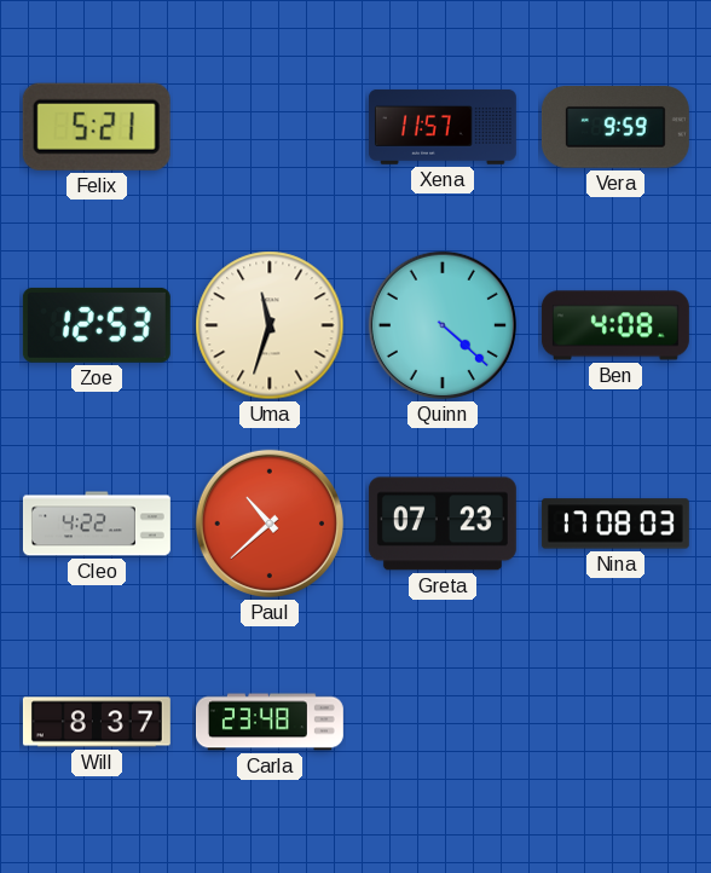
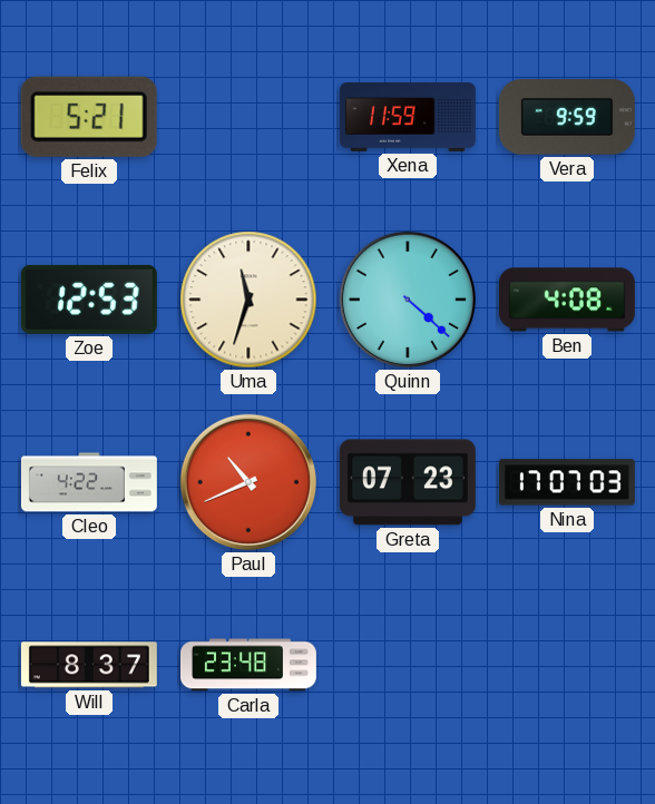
Xena: 11:57 -> 11:59 (408, 117)
Paul: 10:38 -> 10:41 (248, 482)
Nina: 17:08 -> 17:07 (567, 482)
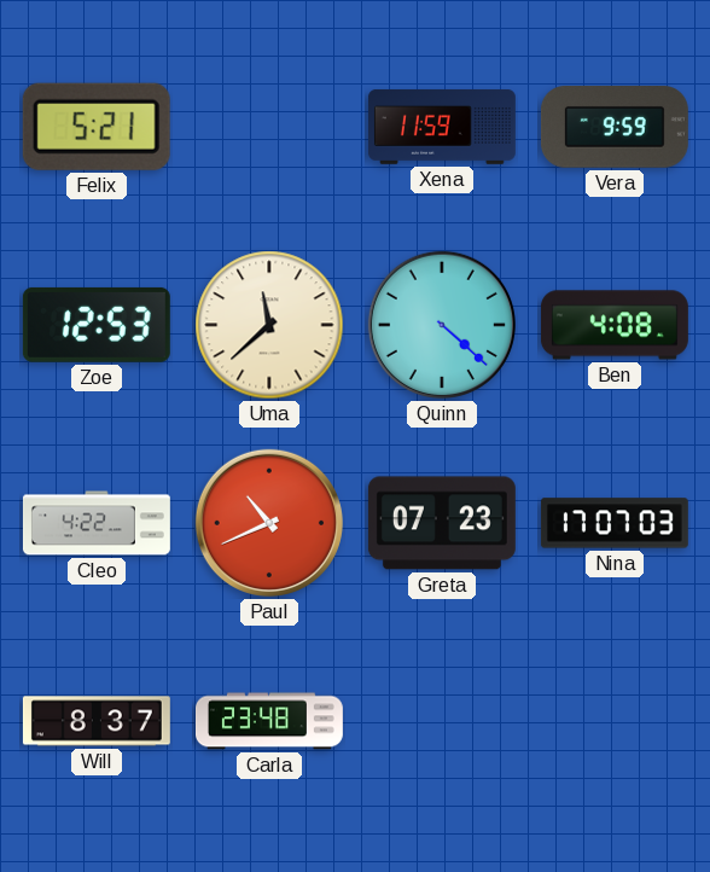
Uma: 11:33 -> 11:38 (269, 325)
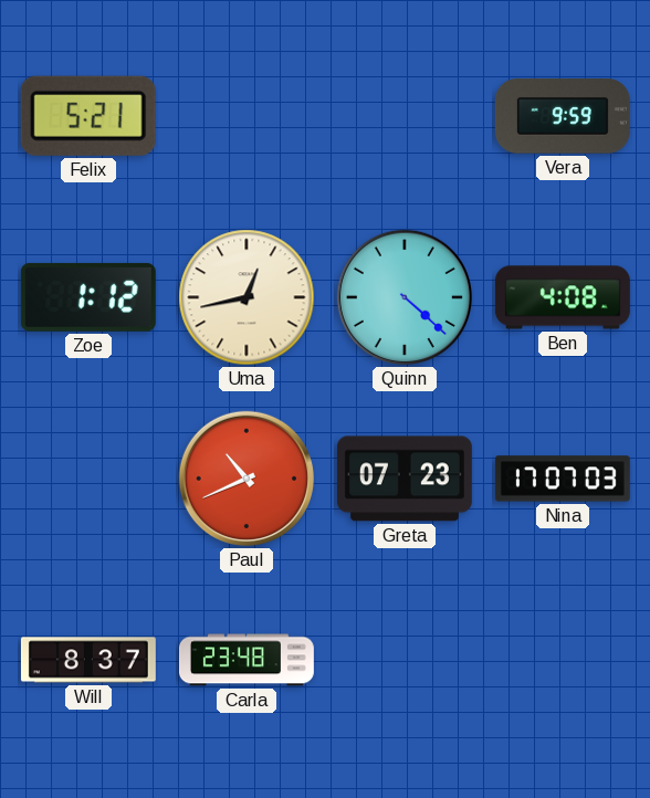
Xena: 11:59 -> none (442, 127)
Zoe: 12:53 -> 1:12 (88, 297)
Uma: 11:38 -> 12:43 (247, 297)
Cleo: 4:22 -> none (97, 523)
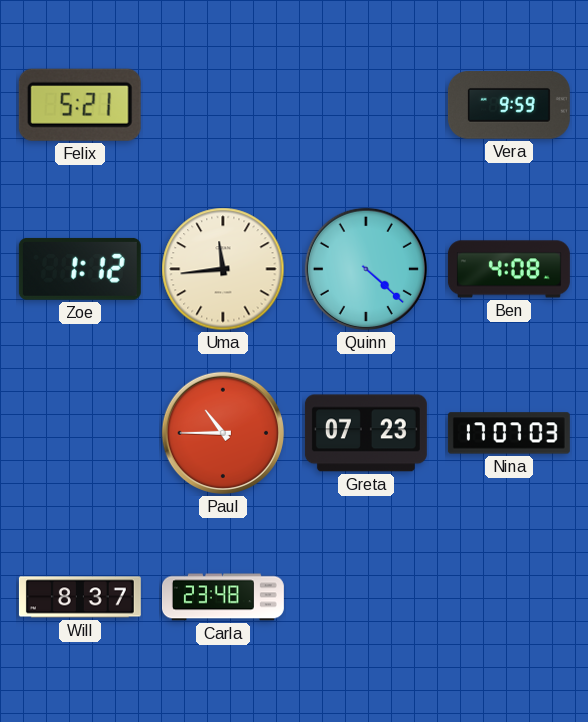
Uma: 12:43 -> 11:44 (223, 269)
Paul: 10:41 -> 10:45 (223, 433)
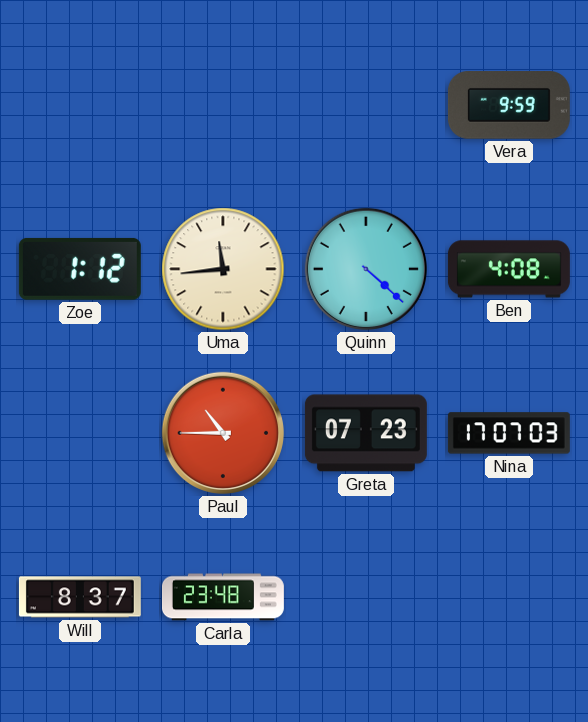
Felix: 5:21 -> none (80, 105)
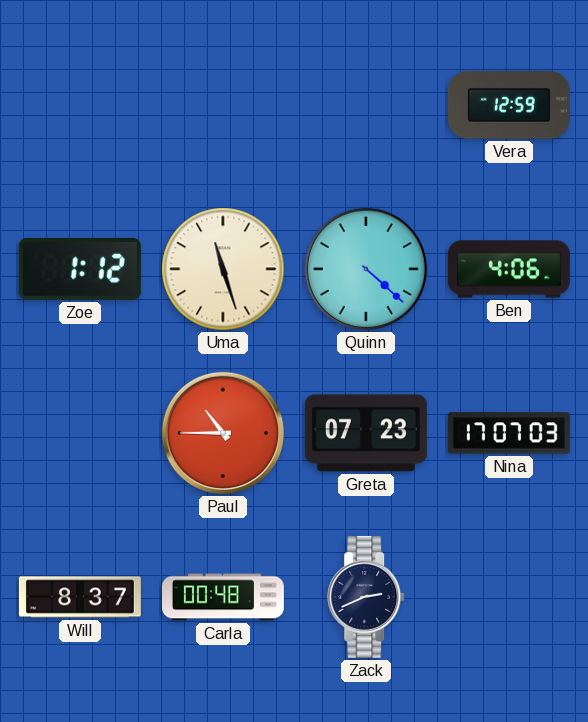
Vera: 9:59 -> 12:59 (509, 105)
Uma: 11:44 -> 11:27 (223, 269)
Ben: 4:08 -> 4:06 (509, 269)
Carla: 23:48 -> 00:48 (223, 597)
Zack: none -> 2:41 (367, 597)
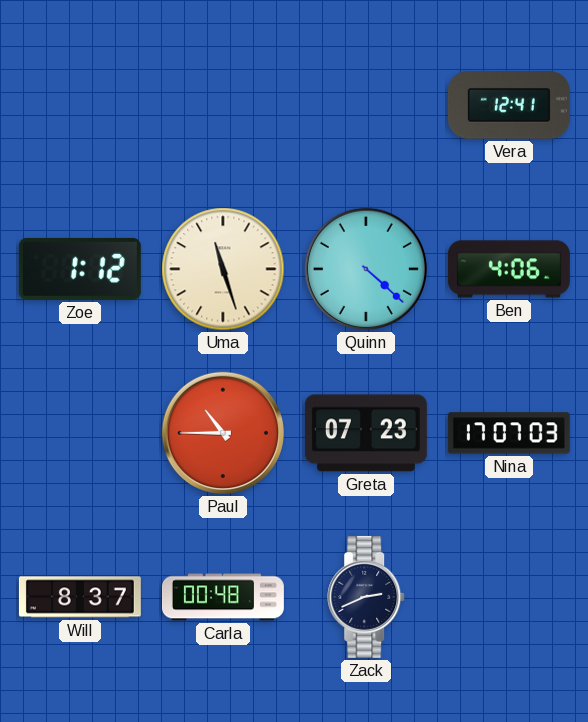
Vera: 12:59 -> 12:41 (509, 105)
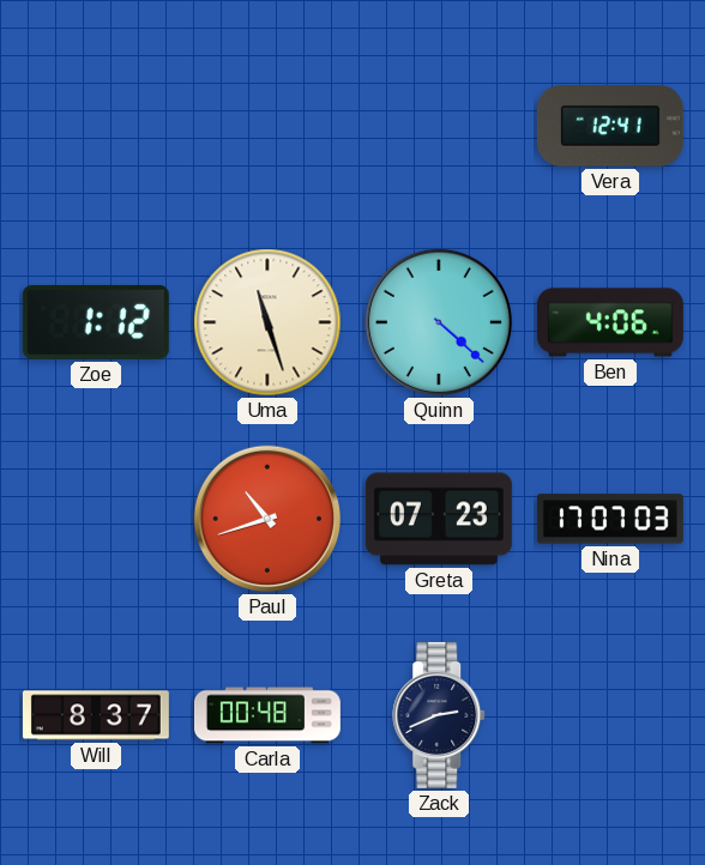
Paul: 10:45 -> 10:42 (267, 519)
